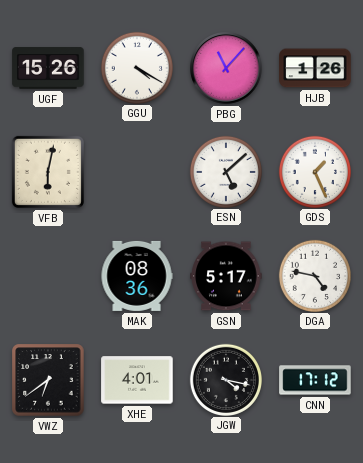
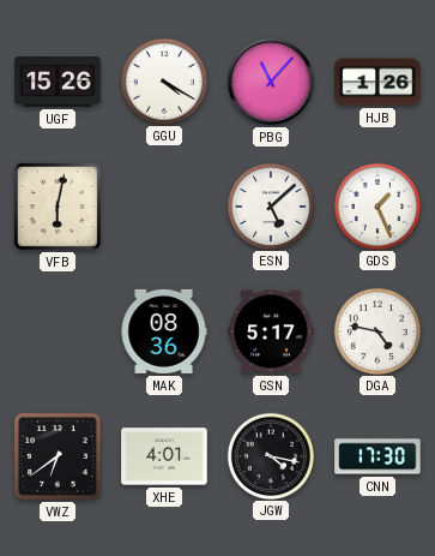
CNN: 17:12 -> 17:30 (377, 456)
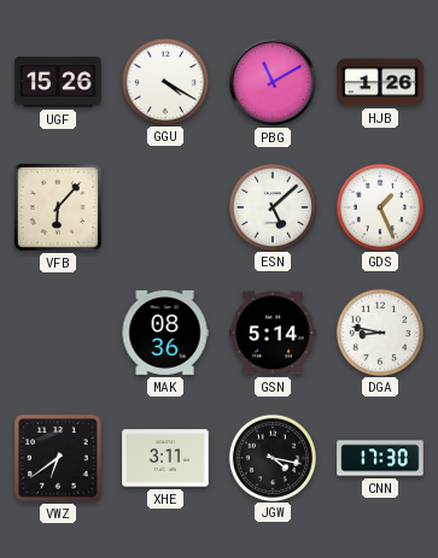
PBG: 11:07 -> 11:10 (273, 82)
VFB: 6:02 -> 6:07 (58, 207)
GSN: 5:17 -> 5:14 (273, 333)
DGA: 4:47 -> 8:47 (379, 331)
XHE: 4:01 -> 3:11 (165, 458)
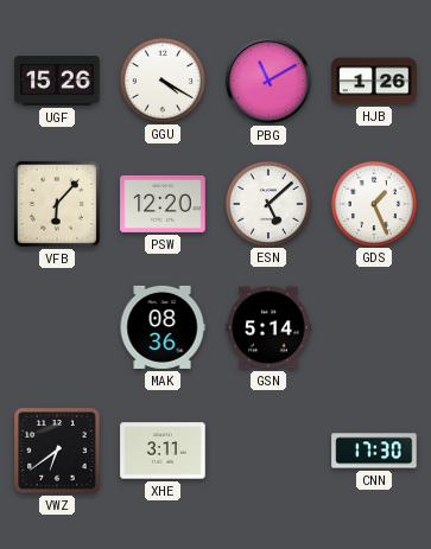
PSW: none -> 12:20 (163, 204)
DGA: 8:47 -> none (379, 331)
JGW: 4:17 -> none (271, 457)
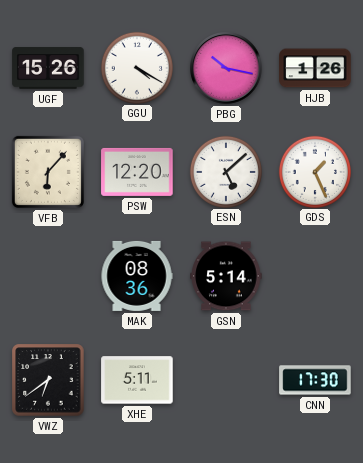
PBG: 11:10 -> 10:17 (226, 68)
XHE: 3:11 -> 5:11 (137, 380)
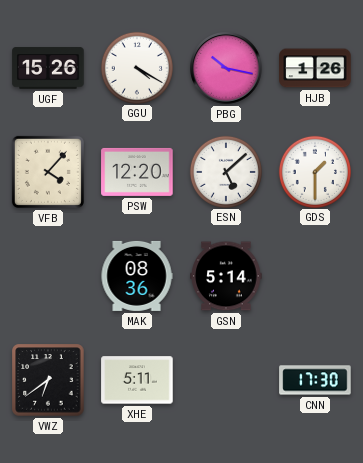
VFB: 6:07 -> 4:07 (48, 172)
GDS: 1:26 -> 1:30 (314, 171)
